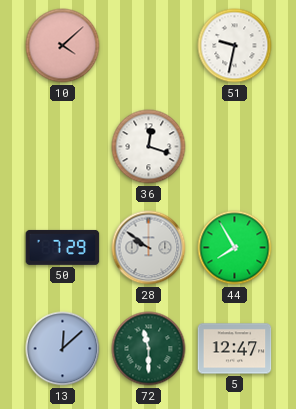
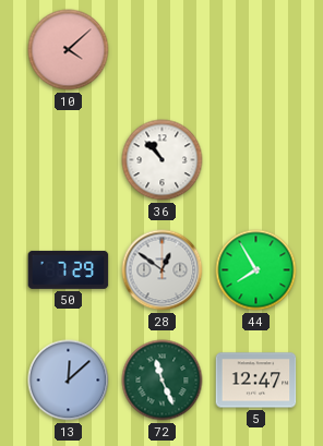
51: 9:32 -> none (235, 46)
36: 12:18 -> 10:53 (163, 160)
28: 9:51 -> 12:51 (163, 270)
72: 11:30 -> 11:26 (163, 381)
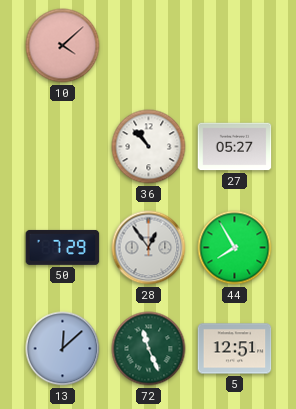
27: none -> 05:27 (235, 147)
28: 12:51 -> 12:54 (149, 248)
5: 12:47 -> 12:51 (235, 349)
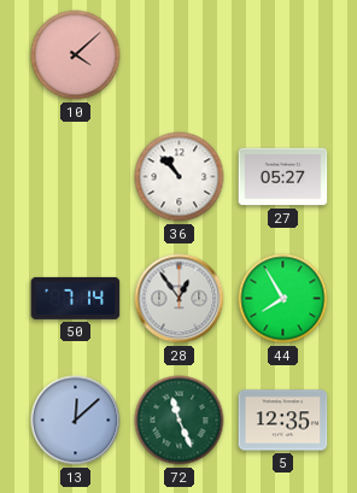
50: 7:29 -> 7:14 (76, 298)
5: 12:51 -> 12:35 (283, 421)
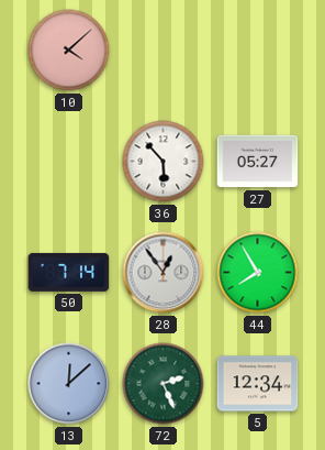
36: 10:53 -> 5:53 (164, 162)
72: 11:26 -> 2:26 (164, 384)
5: 12:35 -> 12:34 (258, 384)
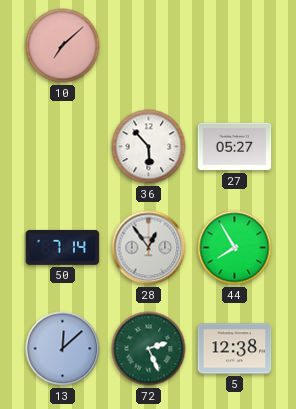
10: 4:08 -> 7:08 (63, 46)
5: 12:34 -> 12:38 (235, 349)
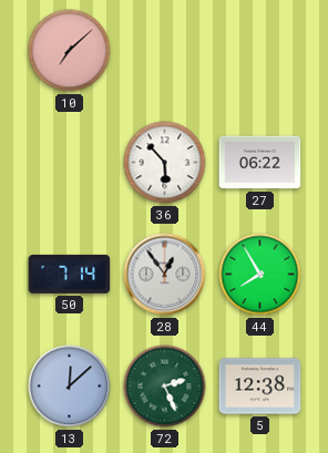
27: 05:27 -> 06:22 (260, 163)
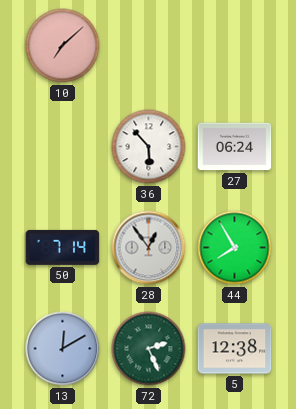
27: 06:22 -> 06:24 (235, 147)
13: 12:08 -> 12:10 (63, 349)
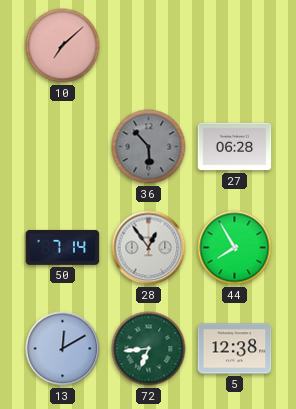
36 dial: white -> grey (149, 147)
27: 06:24 -> 06:28 (235, 147)
72: 2:26 -> 6:44 (149, 349)
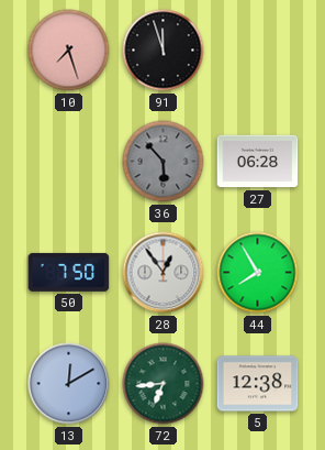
10: 7:08 -> 7:27 (69, 51)
91: none -> 11:57 (164, 51)
50: 7:14 -> 7:50 (69, 272)
